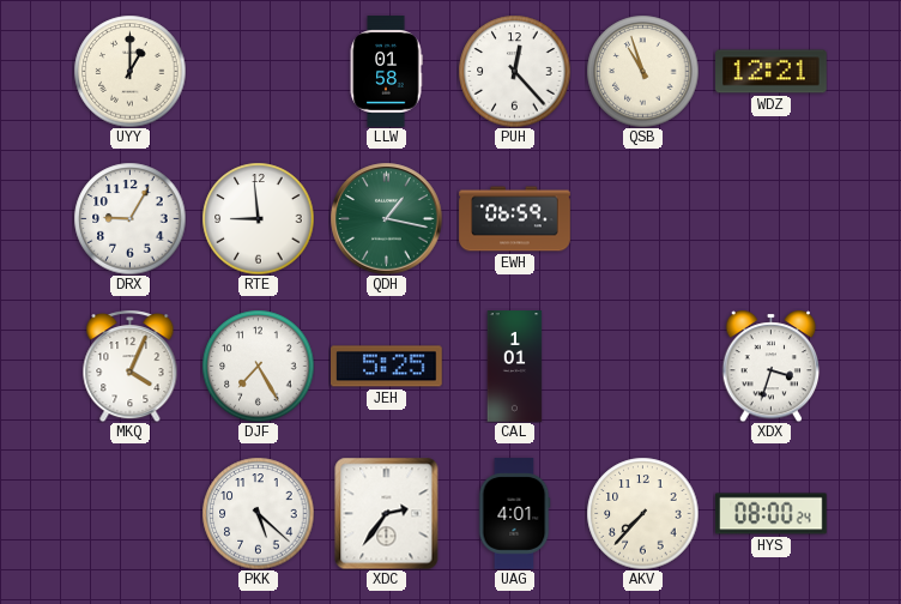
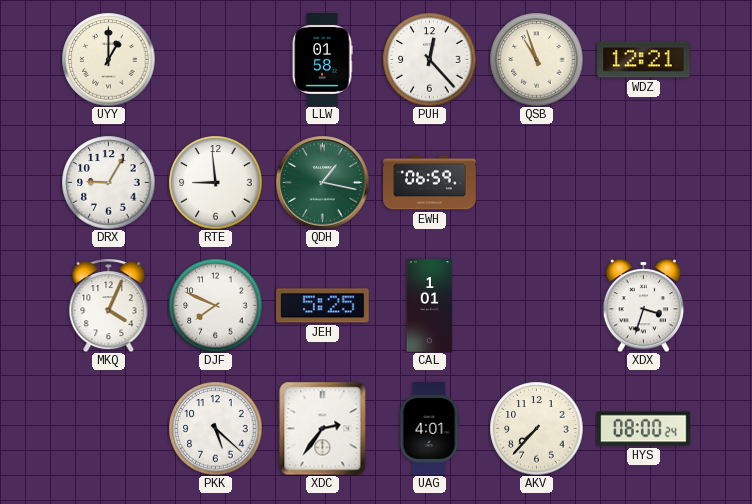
DJF: 7:25 -> 7:49 (215, 305)
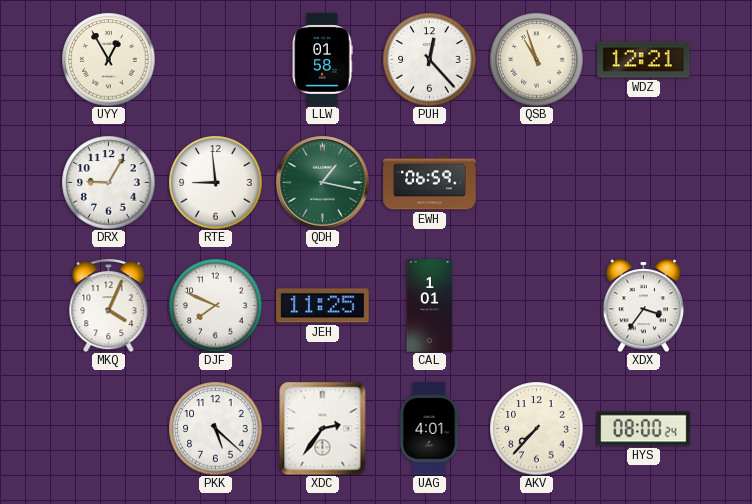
UYY: 1:00 -> 12:55 (108, 59)
JEH: 5:25 -> 11:25 (323, 306)
XDX: 3:33 -> 3:36 (644, 305)
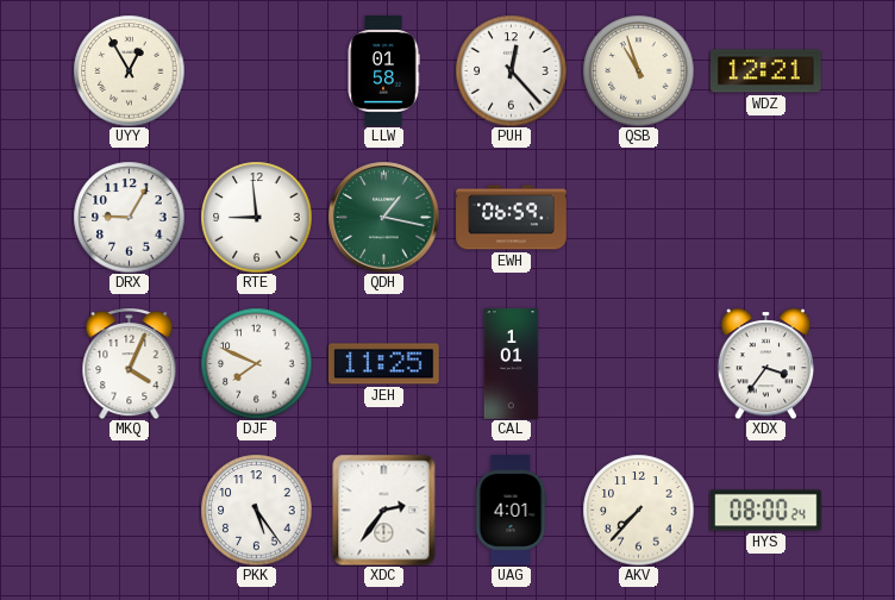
PKK: 5:22 -> 5:24 (256, 510)
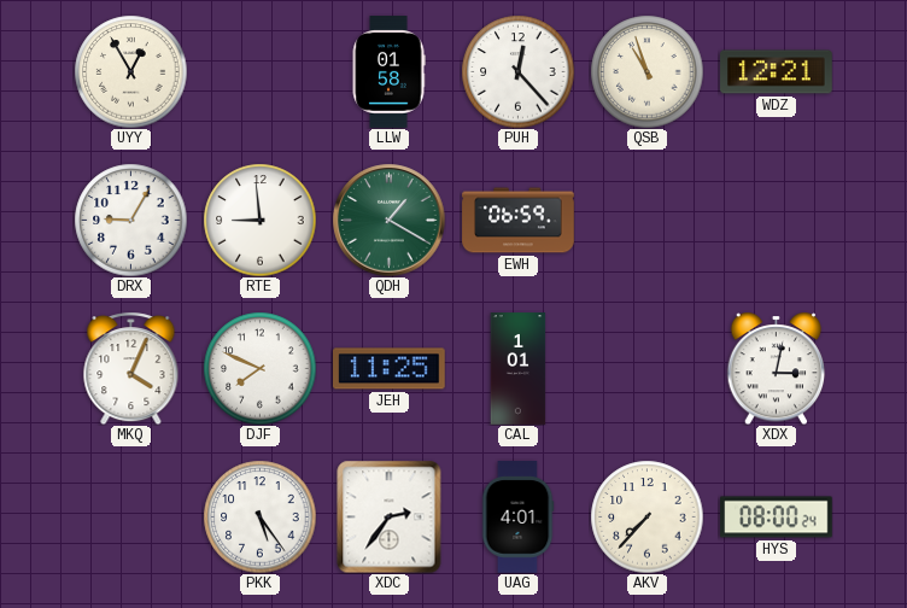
QDH: 1:17 -> 1:20 (388, 220)
XDX: 3:36 -> 3:02 (777, 368)
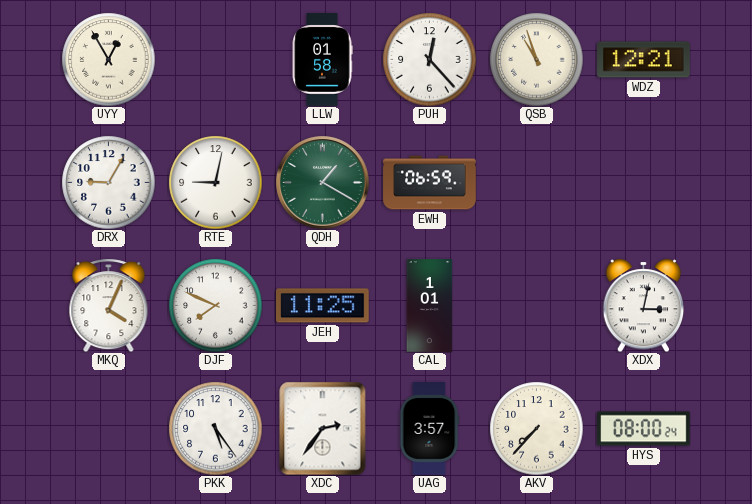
RTE: 8:59 -> 9:02 (215, 182)
UAG: 4:01 -> 3:57 (429, 429)
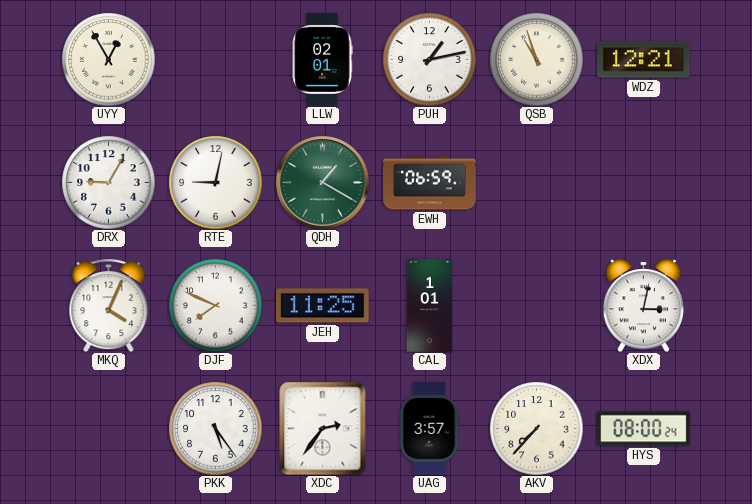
LLW: 01:58 -> 02:01 (322, 60)
PUH: 12:23 -> 1:13 (429, 59)
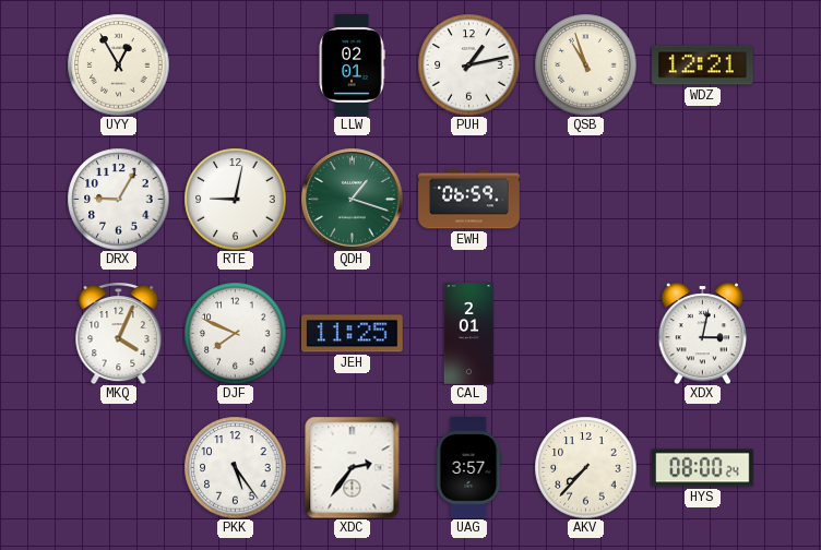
QDH: 1:20 -> 1:18 (352, 199)
CAL: 1:01 -> 2:01 (469, 334)
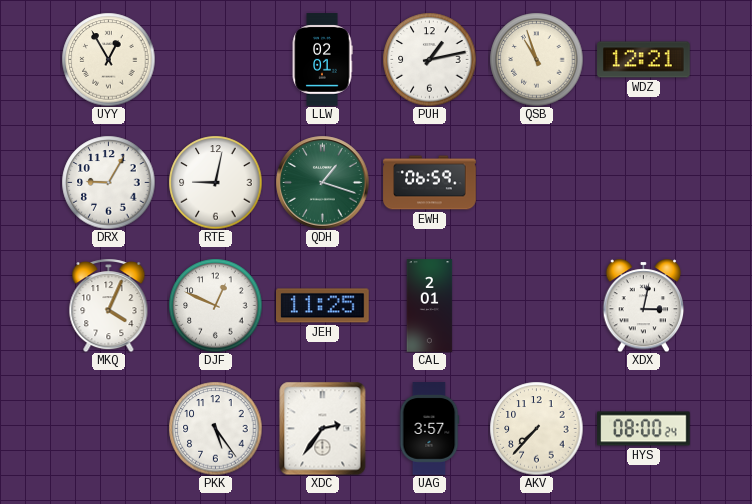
DJF: 7:49 -> 12:49 (215, 305)
